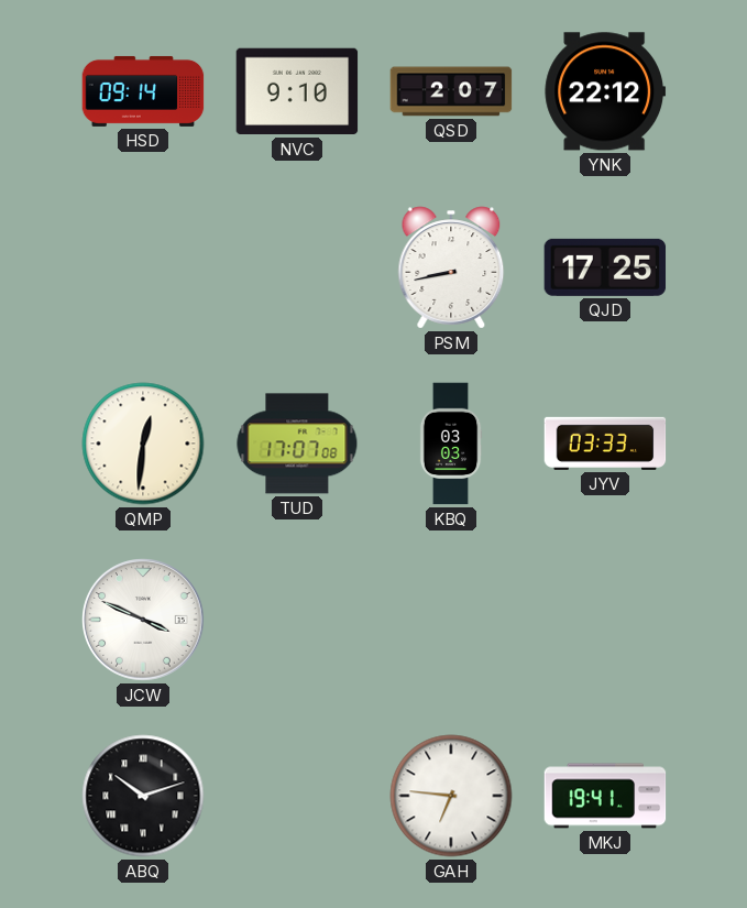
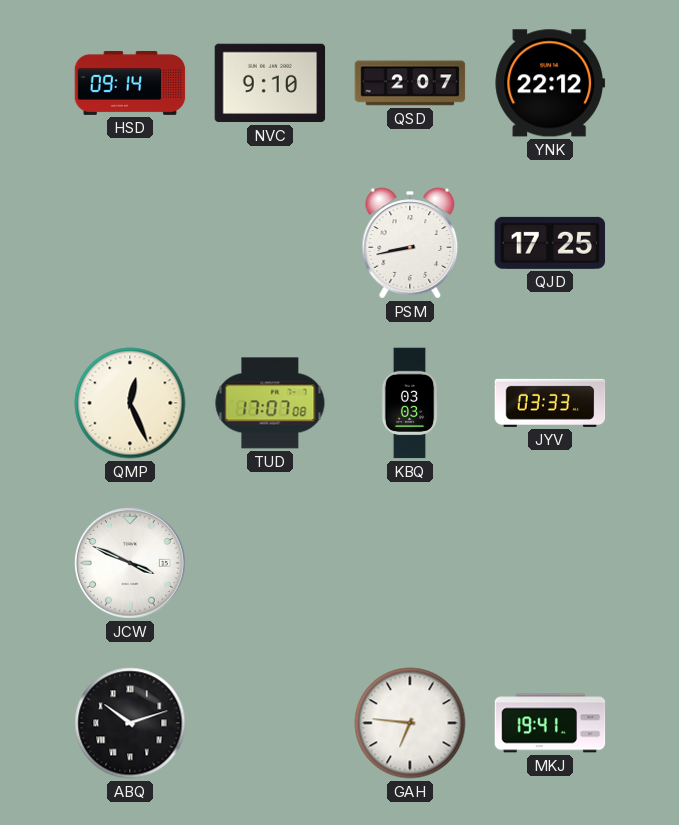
QMP: 12:31 -> 12:26 (130, 403)
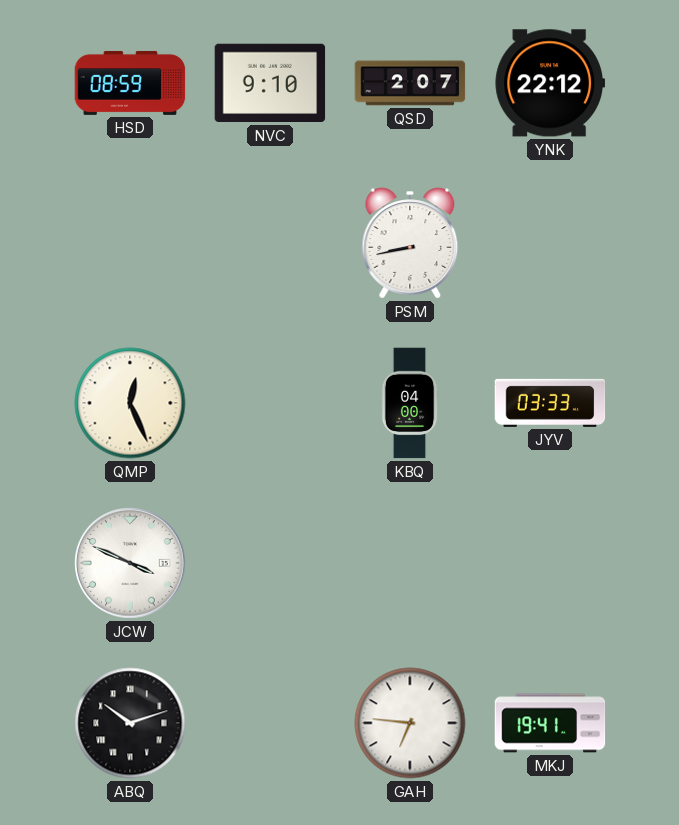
HSD: 09:14 -> 08:59 (130, 83)
QJD: 17:25 -> none (550, 243)
TUD: 17:07 -> none (270, 403)
KBQ: 03:03 -> 04:00 (410, 403)
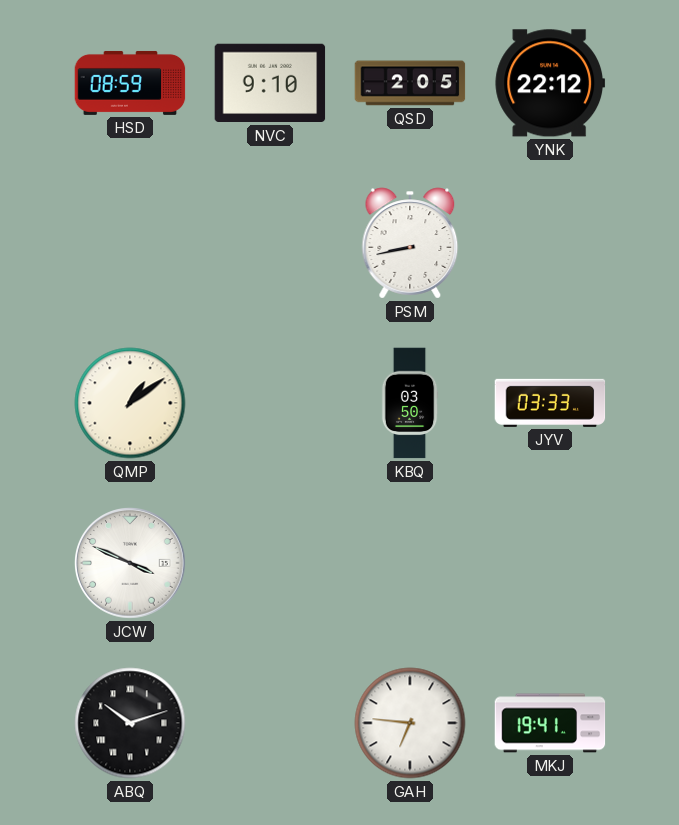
QSD: 2:07 -> 2:05 (410, 83)
QMP: 12:26 -> 1:09 (130, 403)
KBQ: 04:00 -> 03:50 (410, 403)
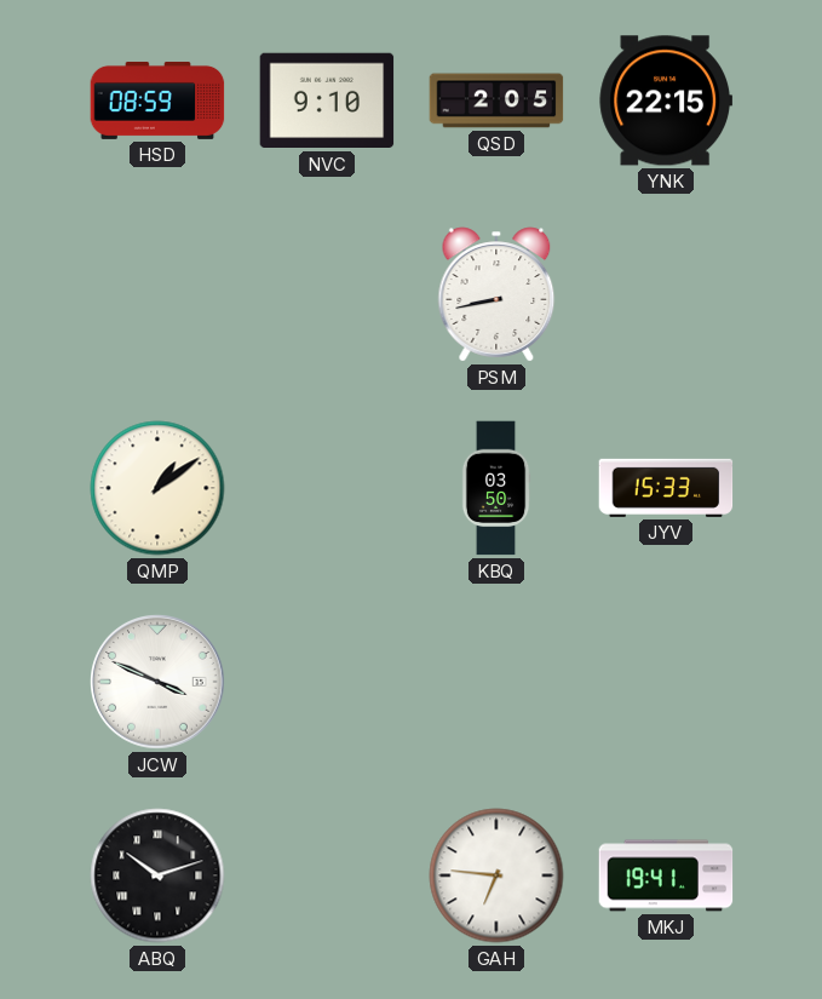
YNK: 22:12 -> 22:15 (666, 101)
JYV: 03:33 -> 15:33 (666, 488)
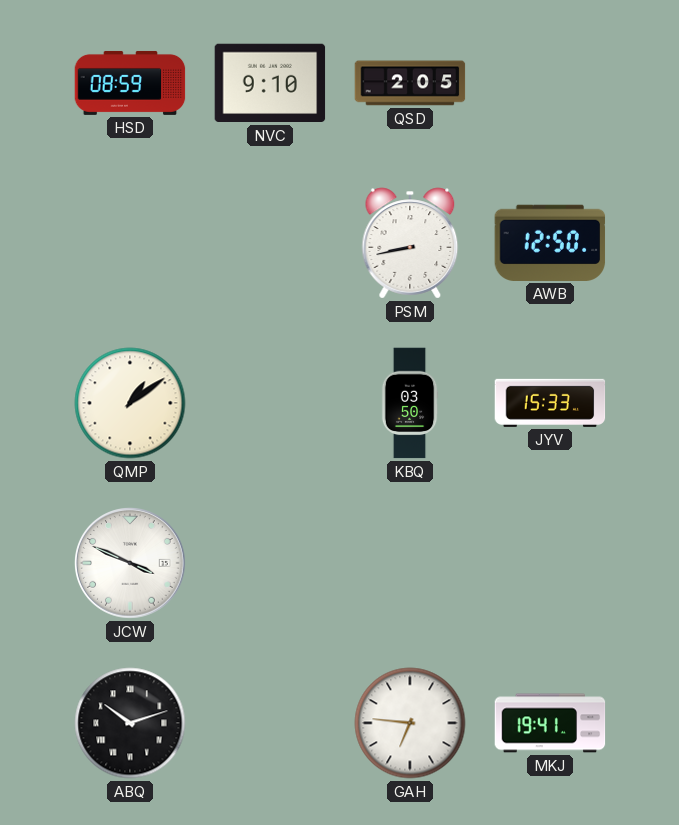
YNK: 22:15 -> none (666, 101)
AWB: none -> 12:50 (550, 243)
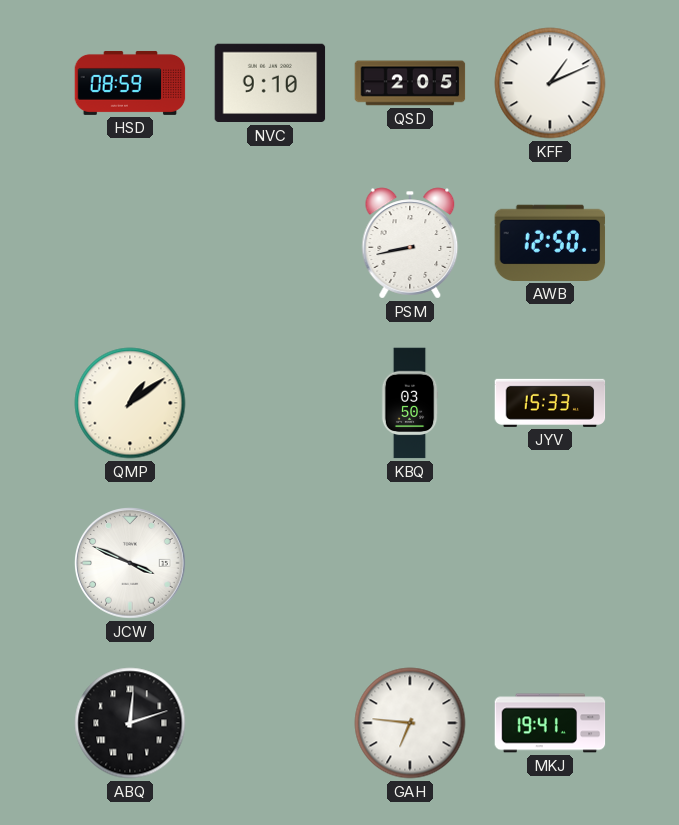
KFF: none -> 1:11 (550, 83)
ABQ: 10:12 -> 12:12 (130, 723)
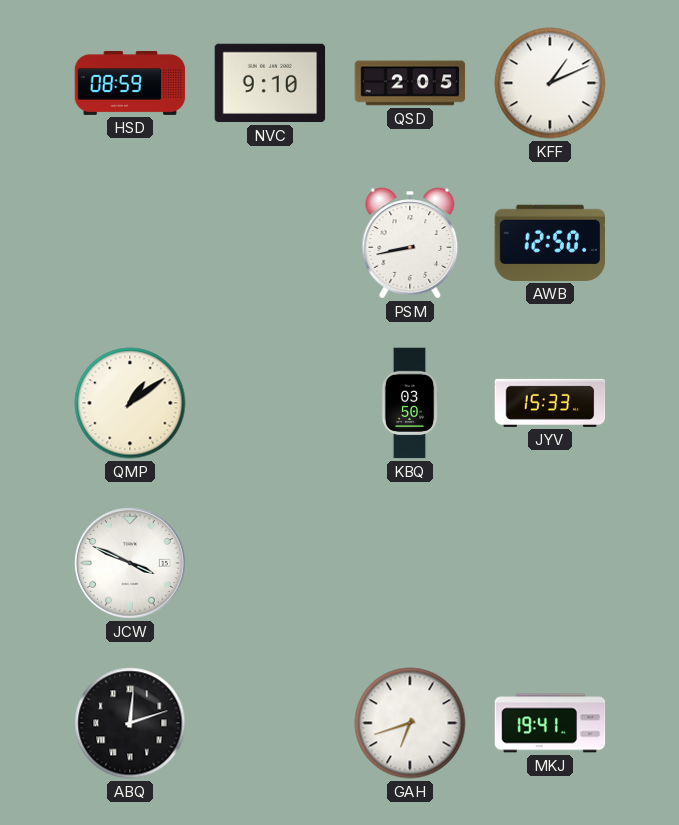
GAH: 6:46 -> 6:42 (410, 723)
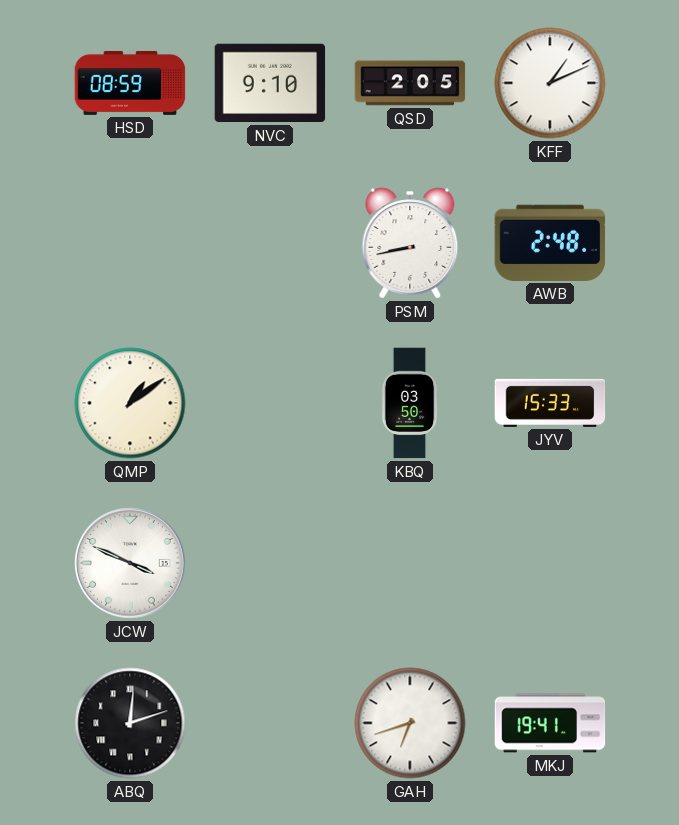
AWB: 12:50 -> 2:48 (550, 243)
